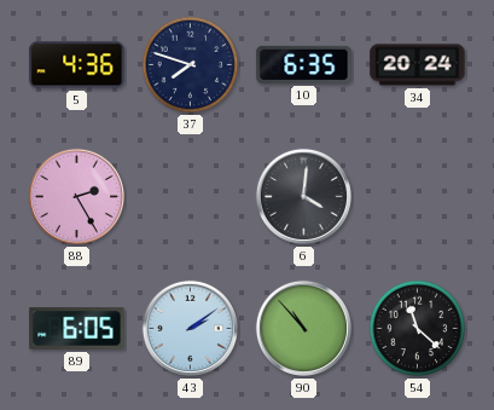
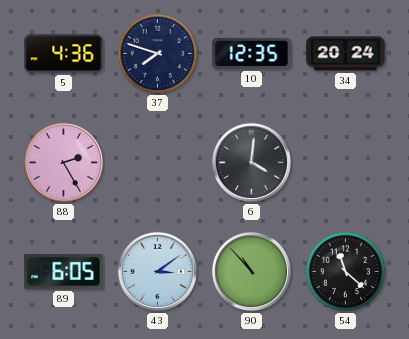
10: 6:35 -> 12:35 (252, 53)
43: 2:09 -> 3:09 (157, 271)
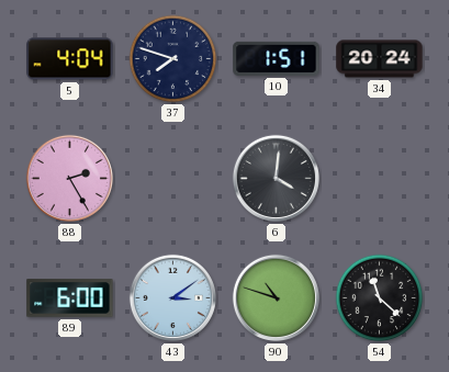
5: 4:36 -> 4:04 (70, 59)
10: 12:35 -> 1:51 (277, 58)
89: 6:05 -> 6:00 (70, 298)
90: 10:53 -> 10:48 (276, 297)
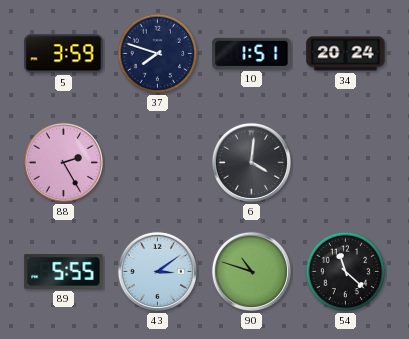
5: 4:04 -> 3:59 (64, 54)
89: 6:00 -> 5:55 (64, 272)
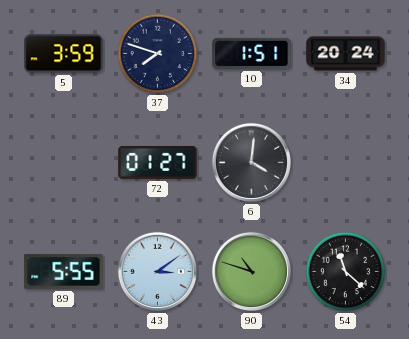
88: 2:25 -> none (63, 162)
72: none -> 01:27 (158, 162)
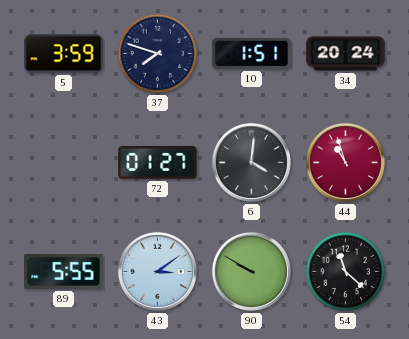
44: none -> 10:57 (345, 162)
90: 10:48 -> 9:50 (251, 271)
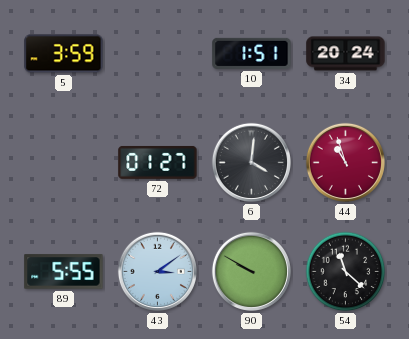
37: 7:48 -> none (158, 54)
